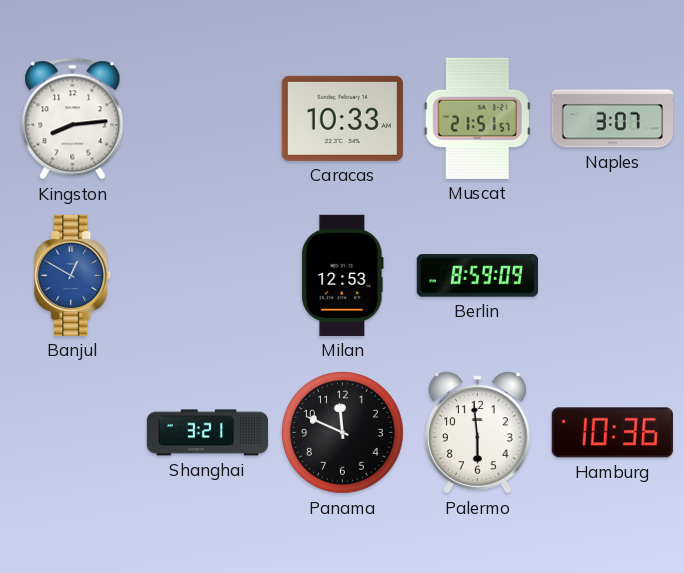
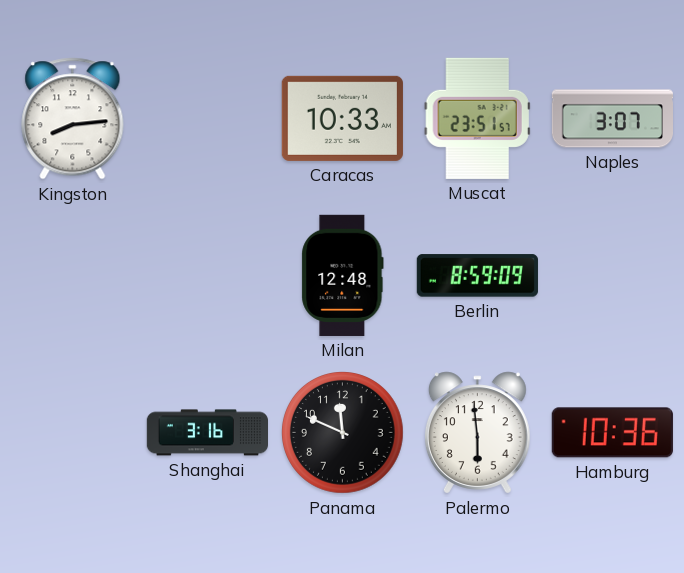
Muscat: 21:51 -> 23:51 (477, 118)
Banjul: 12:50 -> none (73, 275)
Milan: 12:53 -> 12:48 (343, 275)
Shanghai: 3:21 -> 3:16 (207, 433)
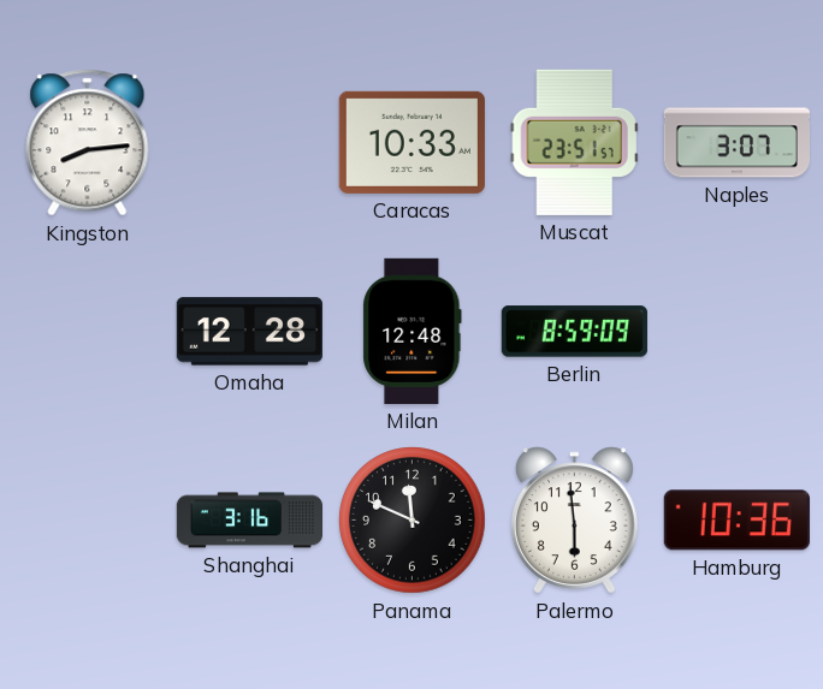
Omaha: none -> 12:28 (249, 332)
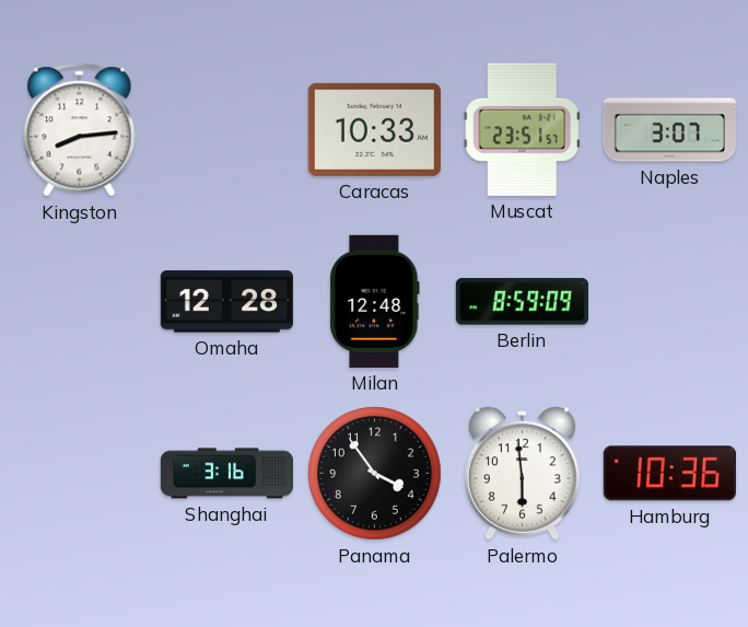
Panama: 11:49 -> 3:54 (375, 474)
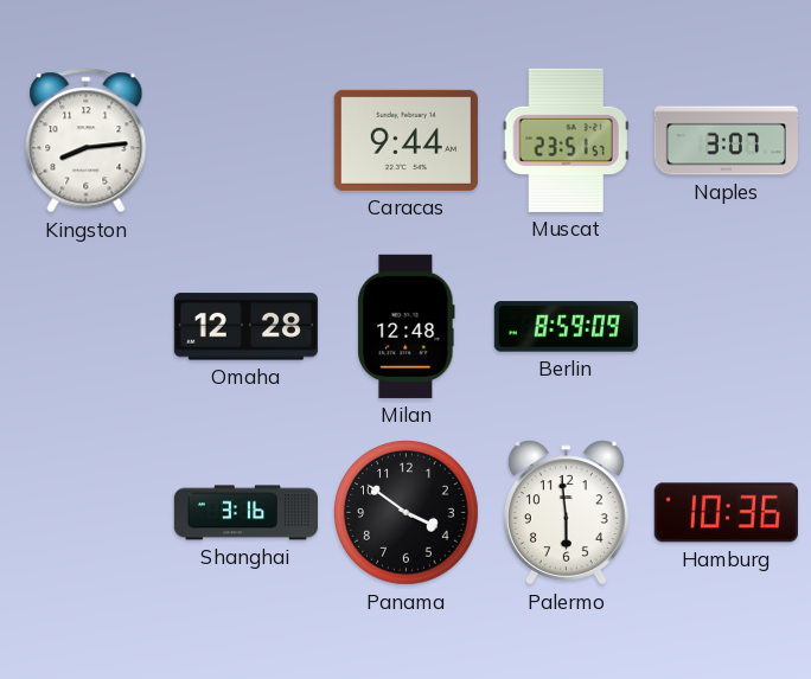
Caracas: 10:33 -> 9:44 (405, 140)
Panama: 3:54 -> 3:51 (407, 513)
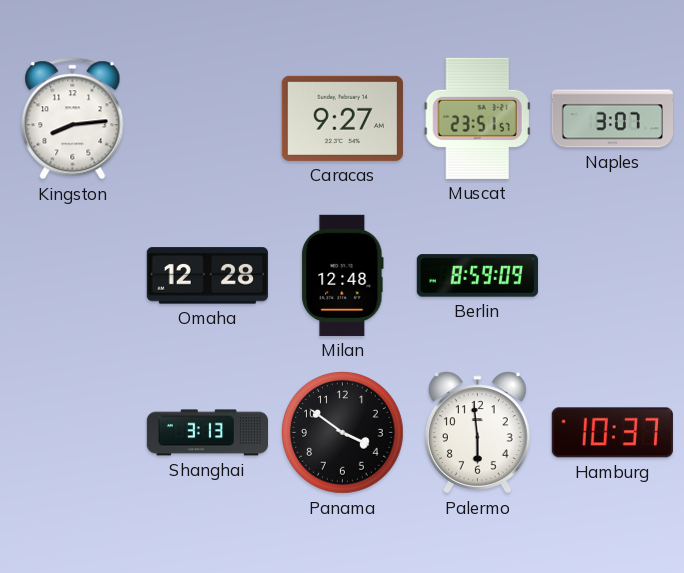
Caracas: 9:44 -> 9:27 (342, 118)
Shanghai: 3:16 -> 3:13 (207, 433)
Hamburg: 10:36 -> 10:37 (612, 433)
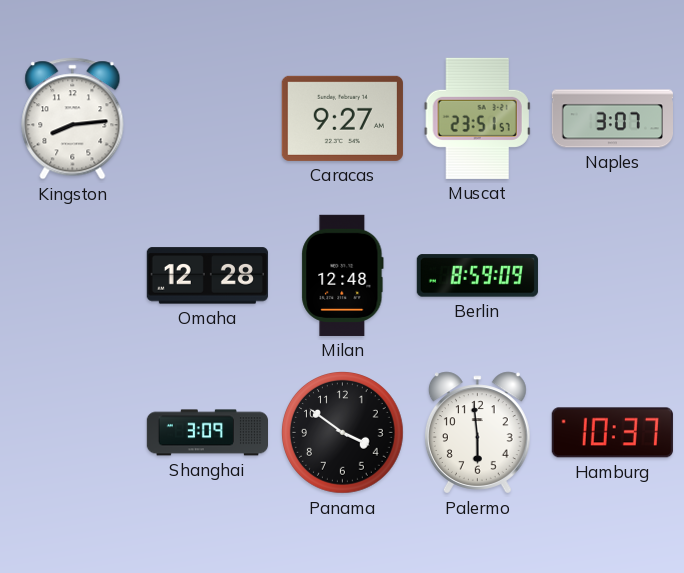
Shanghai: 3:13 -> 3:09 (207, 433)
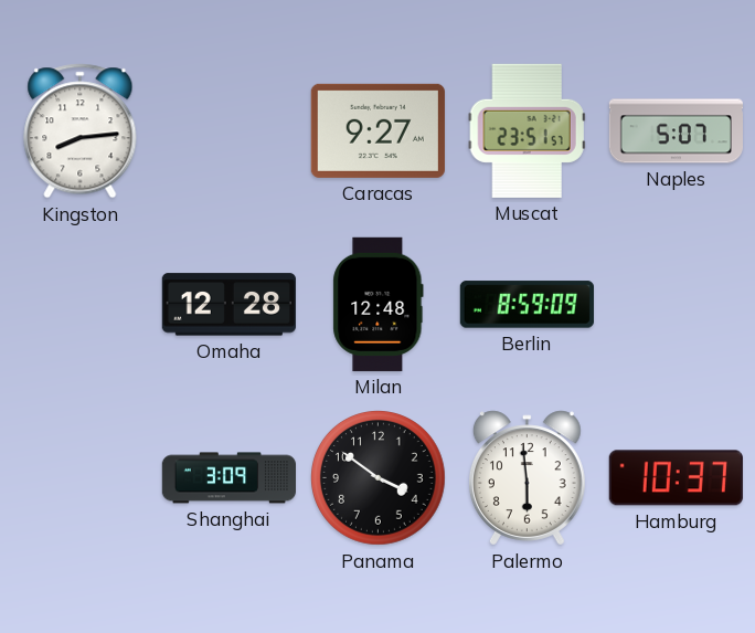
Naples: 3:07 -> 5:07 (676, 131)
